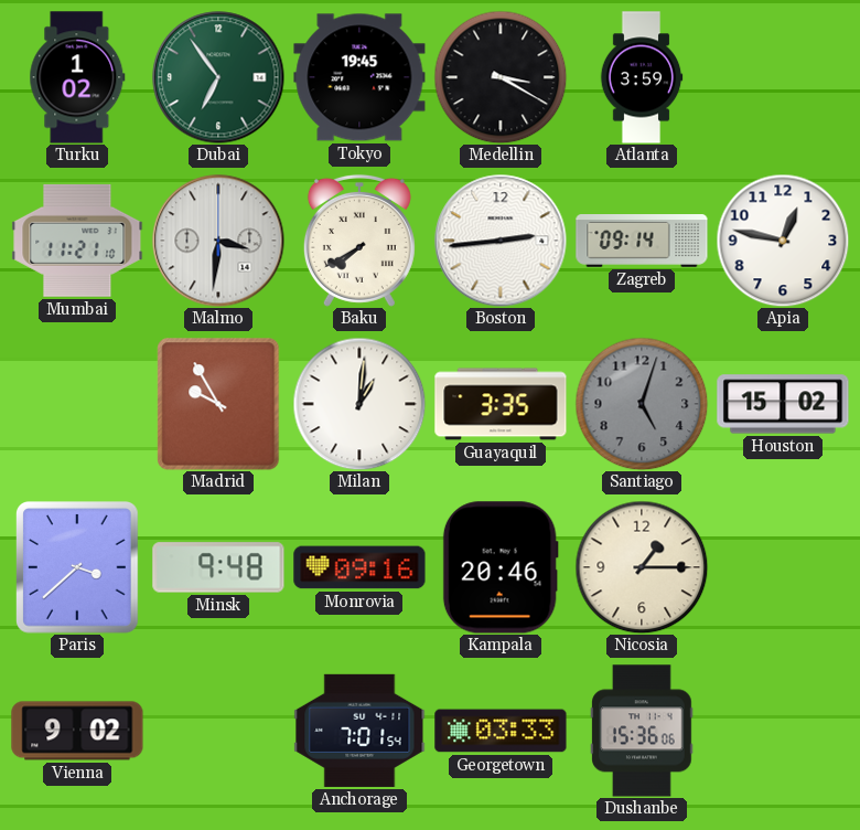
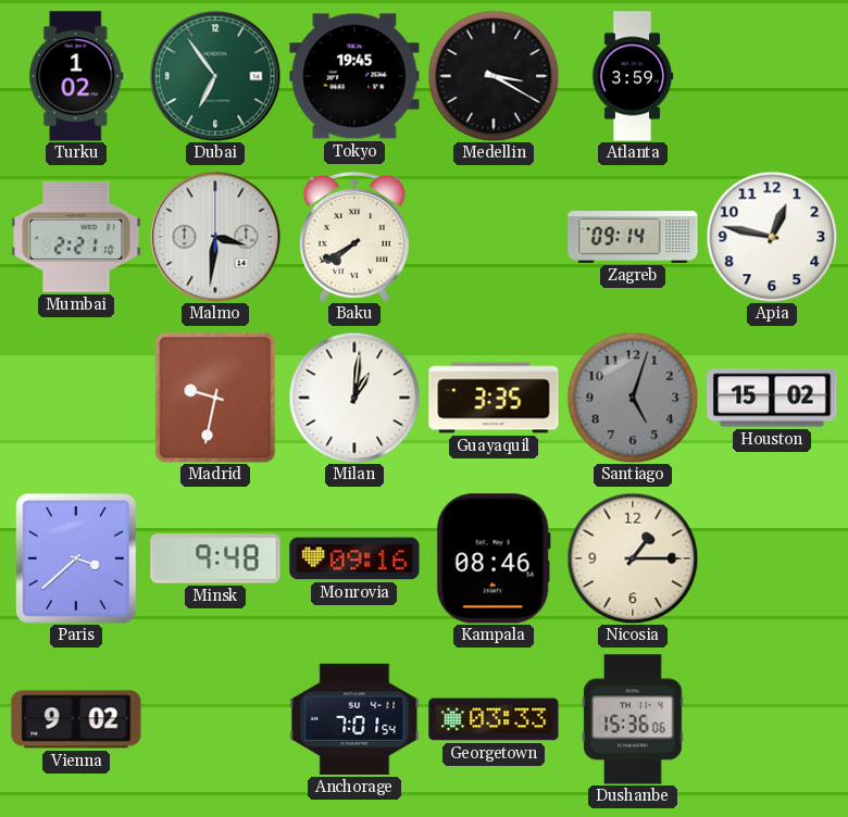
Mumbai: 11:21 -> 2:21 (76, 237)
Boston: 2:44 -> none (501, 241)
Madrid: 9:55 -> 9:32 (215, 398)
Kampala: 20:46 -> 08:46 (494, 558)
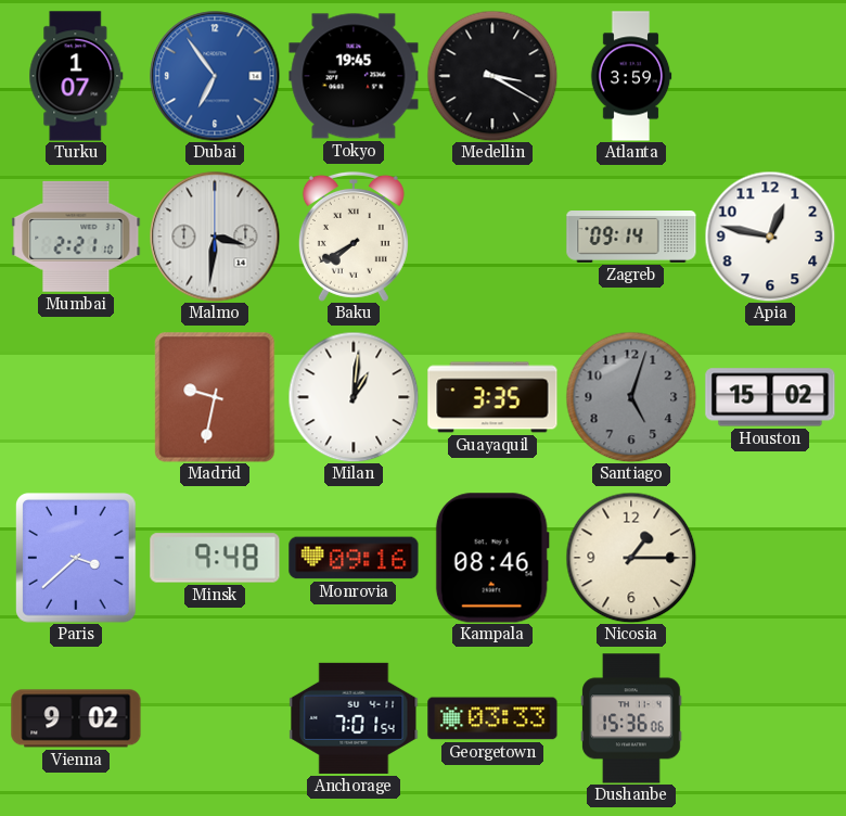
Turku: 1:02 -> 1:07 (76, 76)
Dubai dial: green -> blue (215, 76)
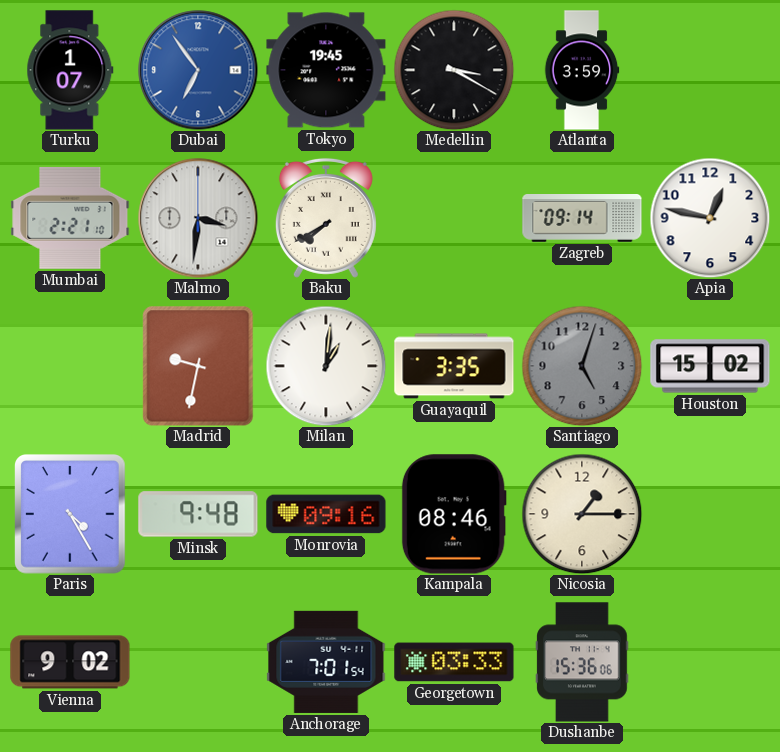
Paris: 3:38 -> 4:25 (71, 515)
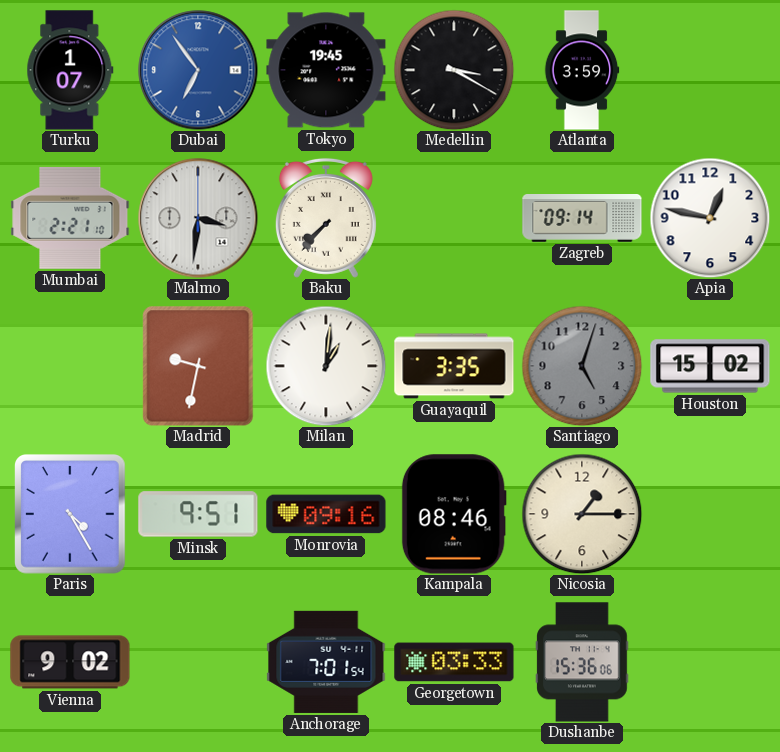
Baku: 7:40 -> 7:37 (326, 218)
Minsk: 9:48 -> 9:51 (198, 514)
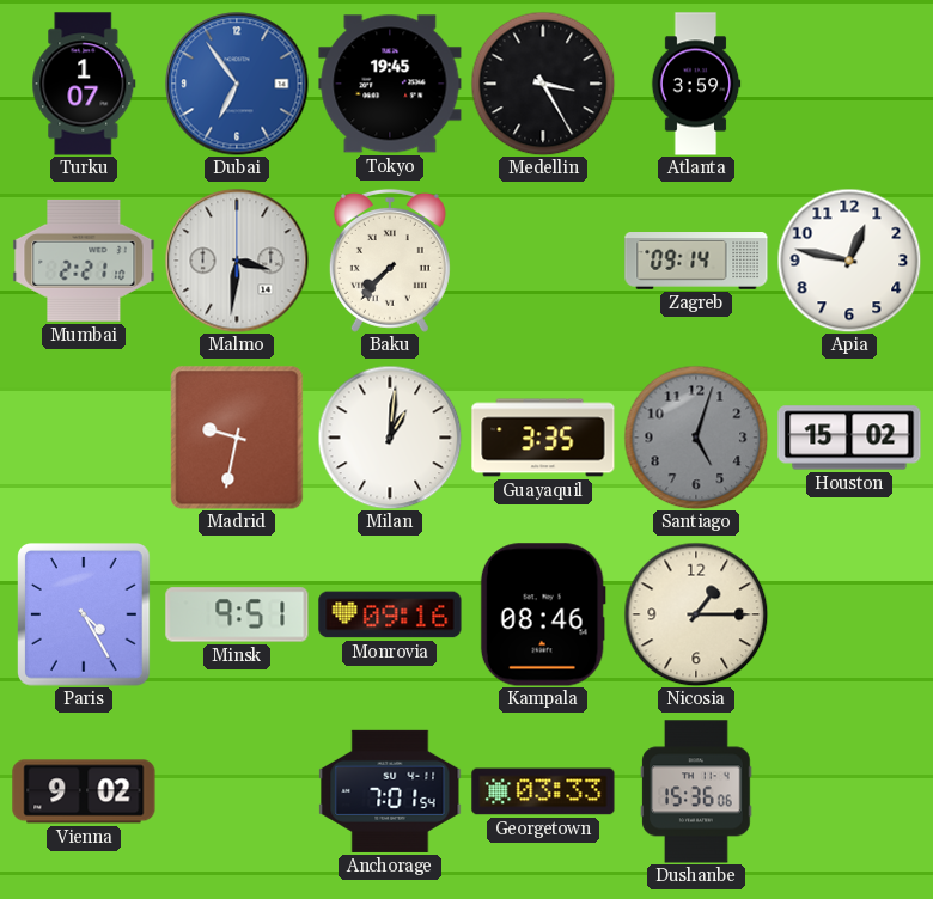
Medellin: 3:20 -> 3:25 (543, 84)
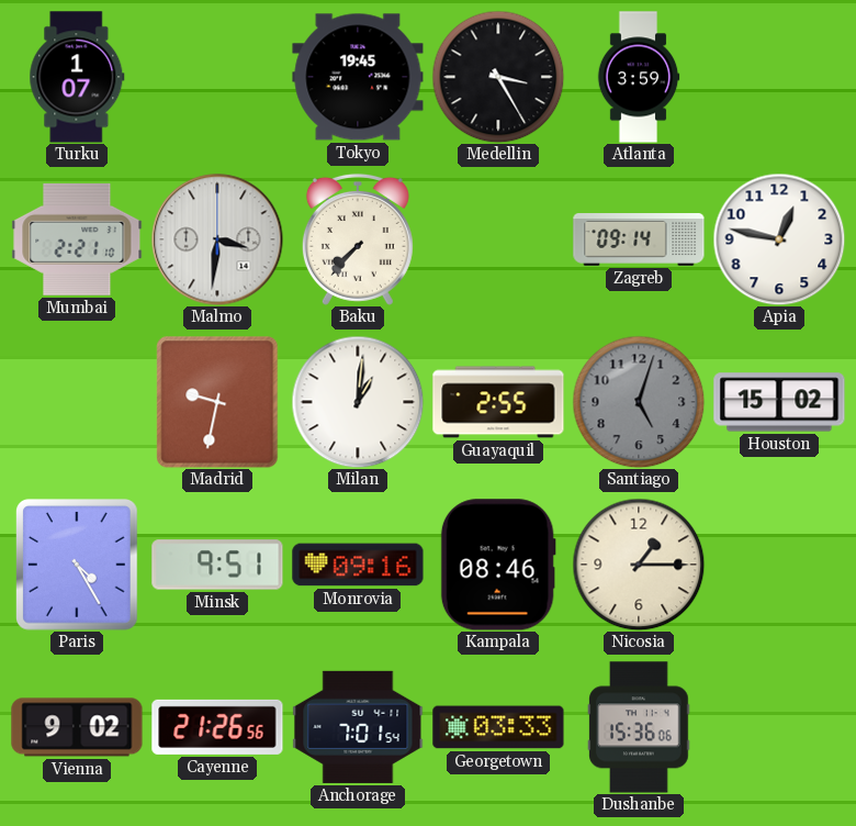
Dubai: 6:54 -> none (237, 84)
Guayaquil: 3:35 -> 2:55 (498, 402)
Cayenne: none -> 21:26 (217, 727)
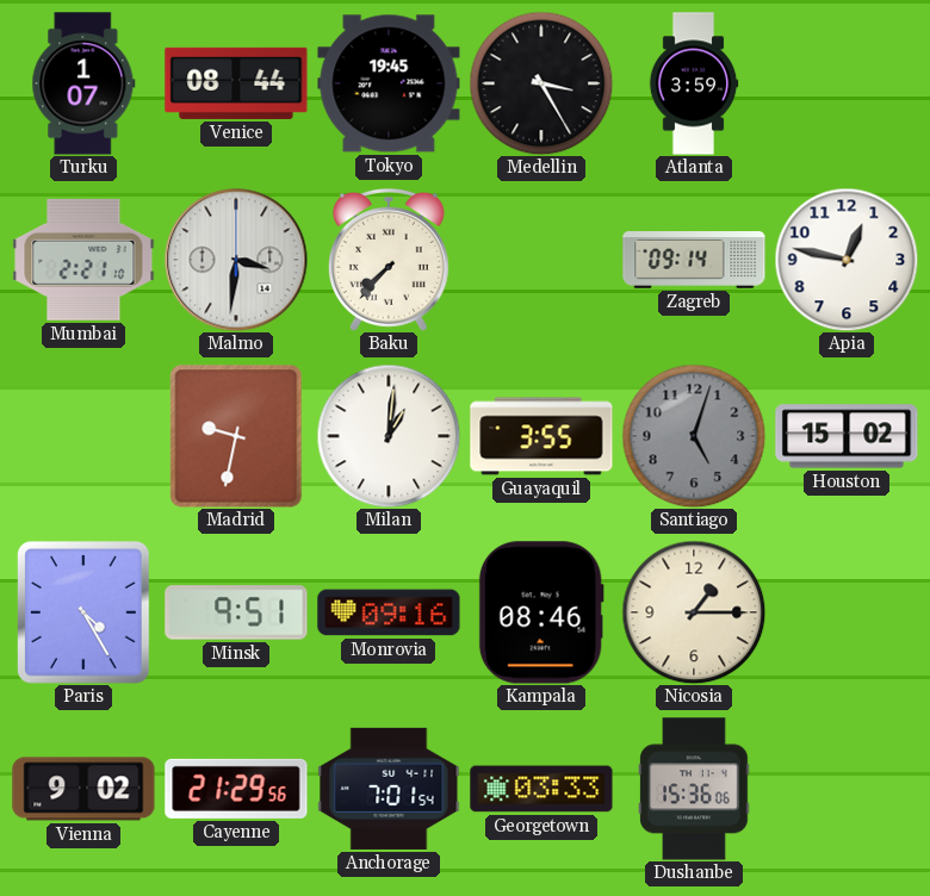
Venice: none -> 08:44 (236, 83)
Guayaquil: 2:55 -> 3:55 (541, 436)
Cayenne: 21:26 -> 21:29 (236, 789)
